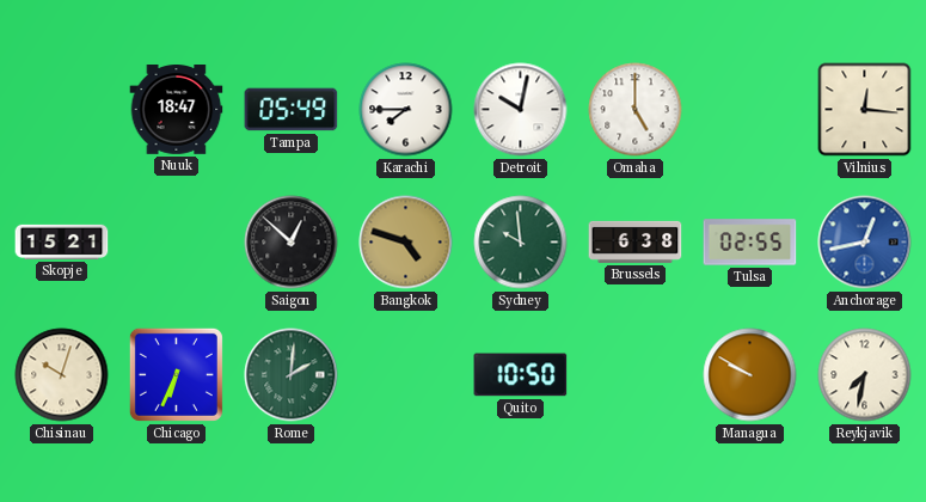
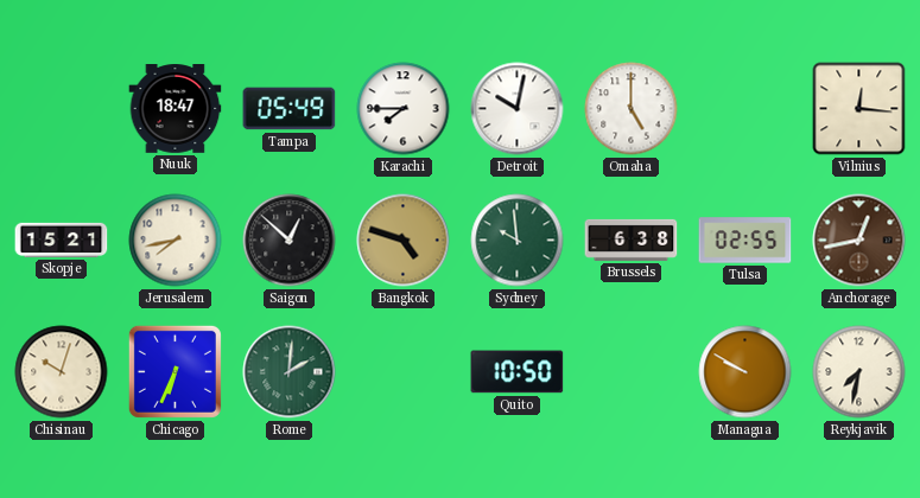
Jerusalem: none -> 7:43 (176, 241)
Anchorage dial: blue -> brown (859, 241)
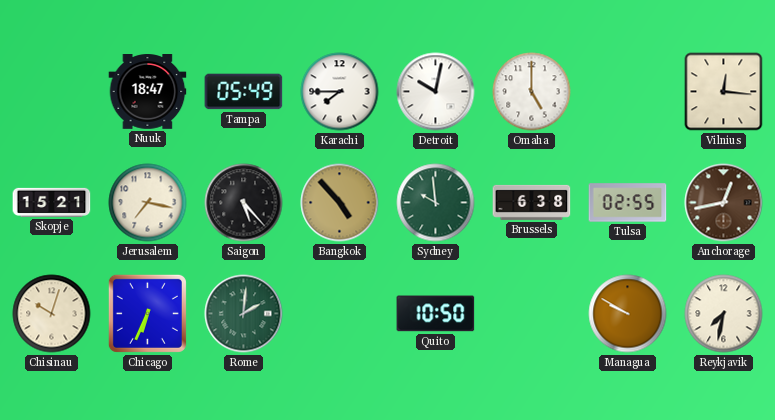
Jerusalem: 7:43 -> 7:17 (148, 203)
Saigon: 12:52 -> 5:23 (244, 203)
Bangkok: 4:48 -> 4:53 (340, 203)
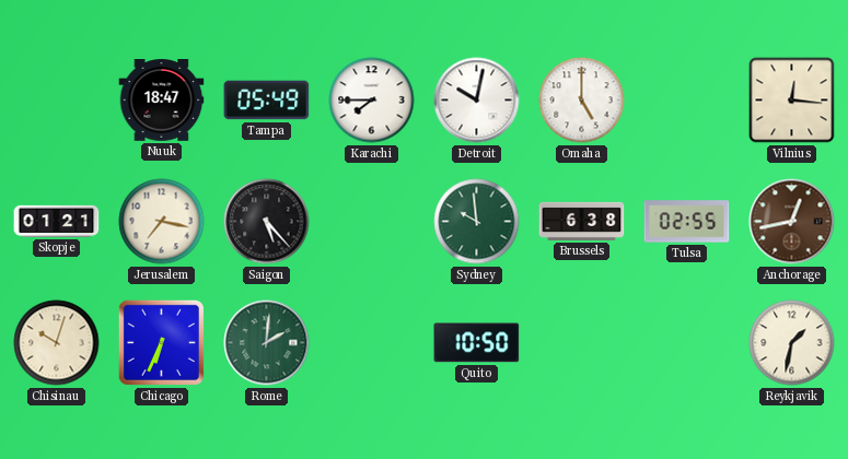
Skopje: 15:21 -> 01:21 (57, 221)
Bangkok: 4:53 -> none (340, 203)
Managua: 9:50 -> none (628, 314)
Reykjavik: 7:32 -> 1:32 (792, 343)
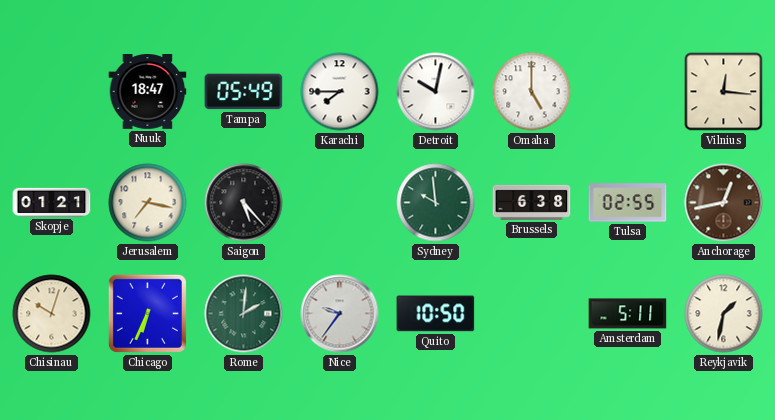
Nice: none -> 9:36 (340, 314)
Amsterdam: none -> 5:11 (628, 314)
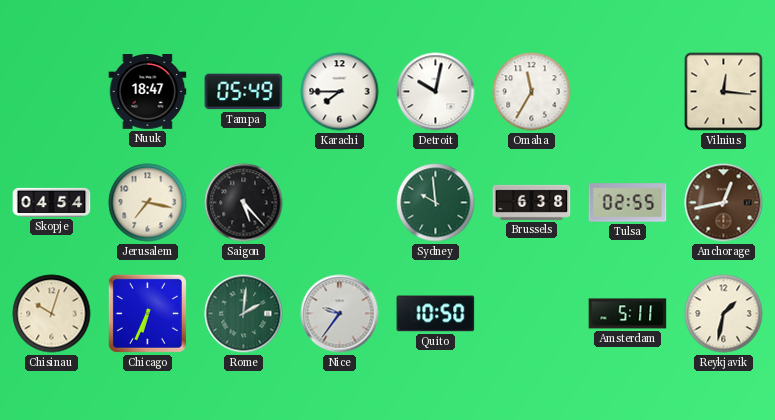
Omaha: 5:00 -> 11:35 (532, 92)
Skopje: 01:21 -> 04:54 (52, 202)
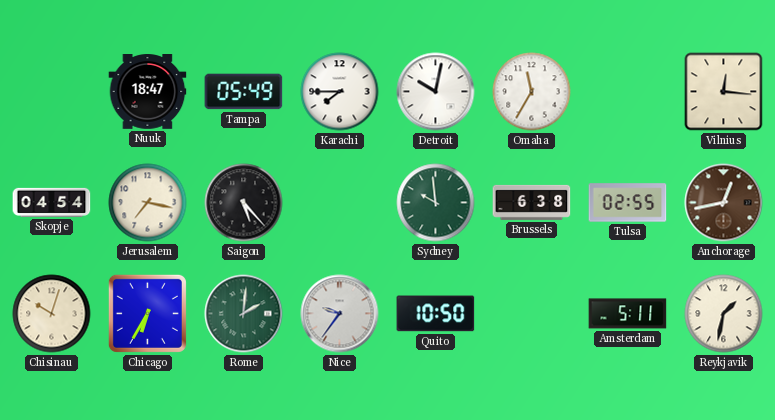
Chicago: 6:34 -> 6:35 (147, 313)
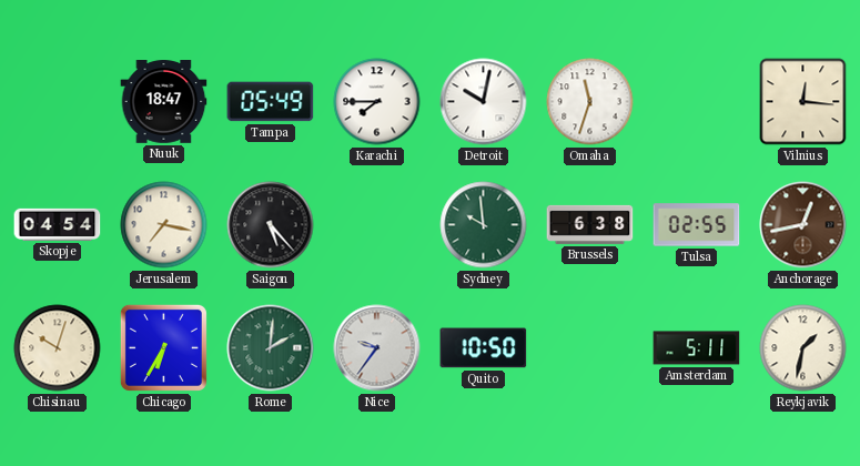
Omaha: 11:35 -> 11:33 (590, 102)
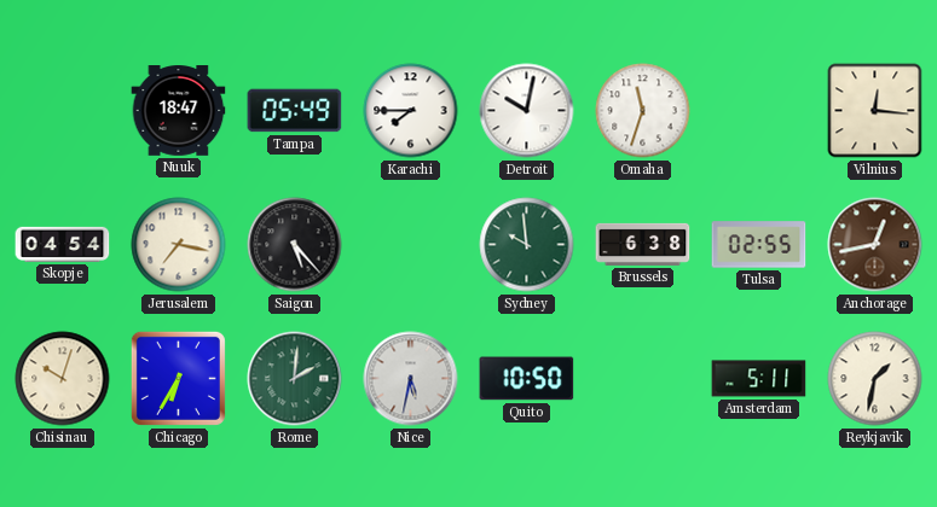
Nice: 9:36 -> 5:32 (411, 379)
